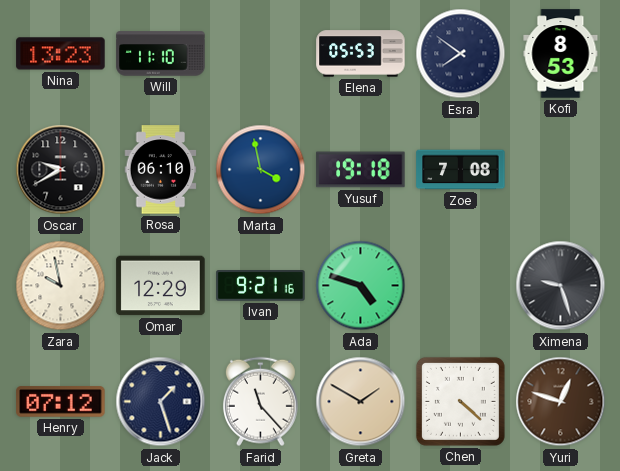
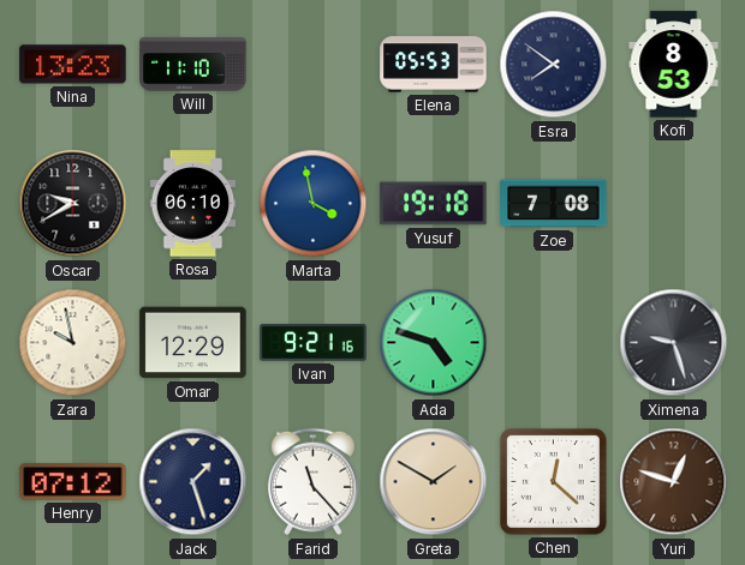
Chen: 4:22 -> 12:22 (553, 481)
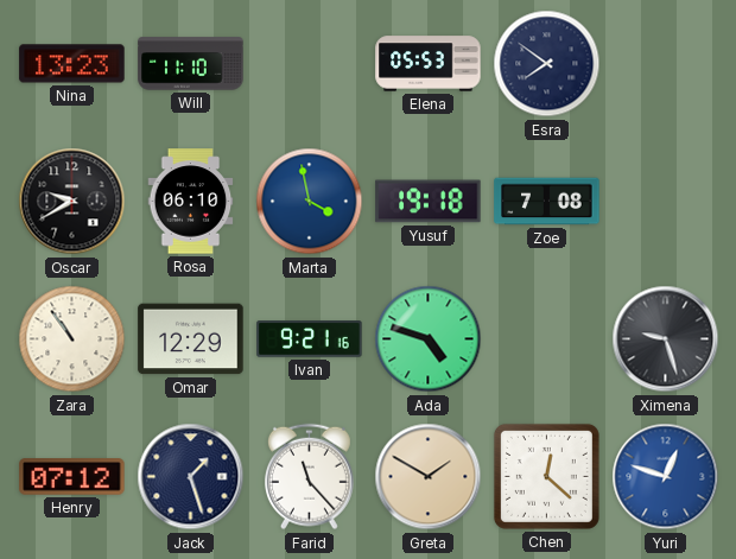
Kofi: 8:53 -> none (674, 65)
Zara: 9:58 -> 10:54 (72, 339)
Yuri dial: brown -> blue (666, 477)
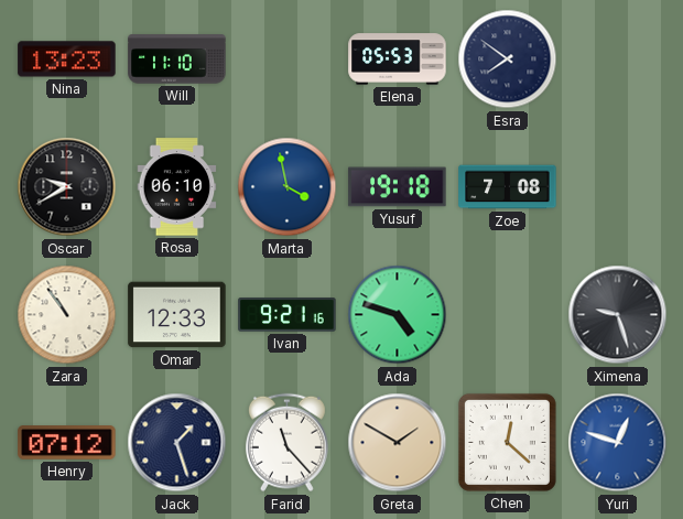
Omar: 12:29 -> 12:33 (177, 315)
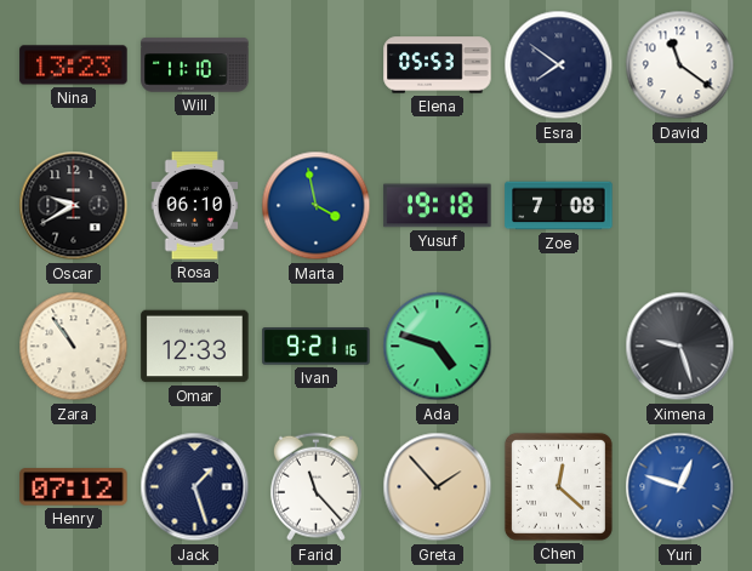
David: none -> 11:21 (680, 65)
Greta: 1:50 -> 1:53 (438, 487)
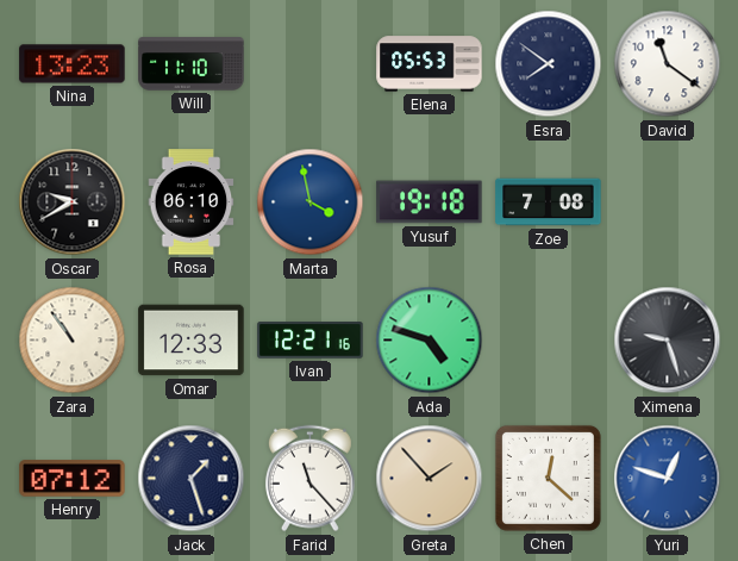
Ivan: 9:21 -> 12:21 (311, 341)
